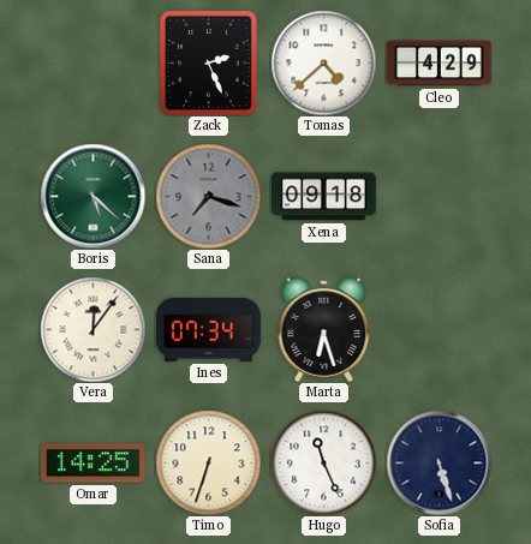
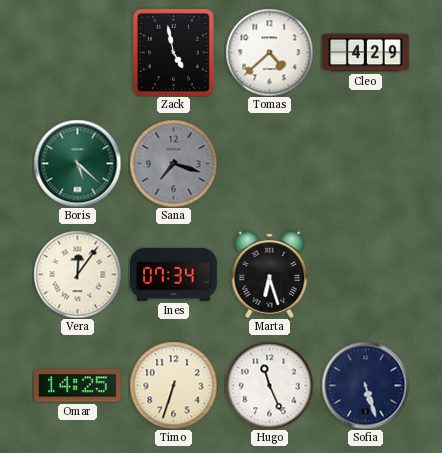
Zack: 2:26 -> 4:58 (173, 52)
Xena: 09:18 -> none (324, 197)
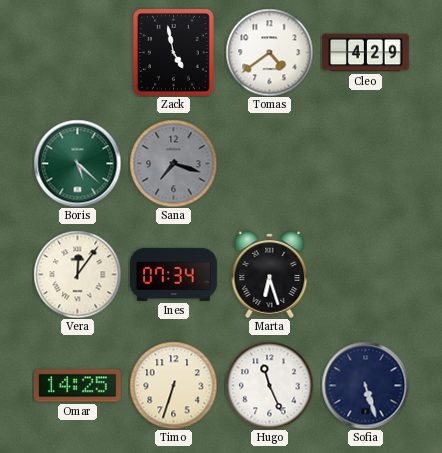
Tomas: 4:38 -> 4:39 (269, 52)
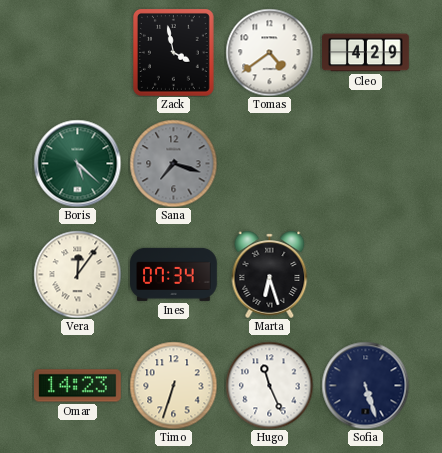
Zack: 4:58 -> 3:58 (173, 52)
Omar: 14:25 -> 14:23 (78, 386)
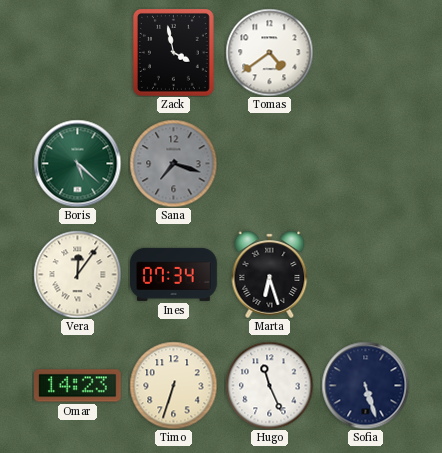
Cleo: 4:29 -> none (366, 53)
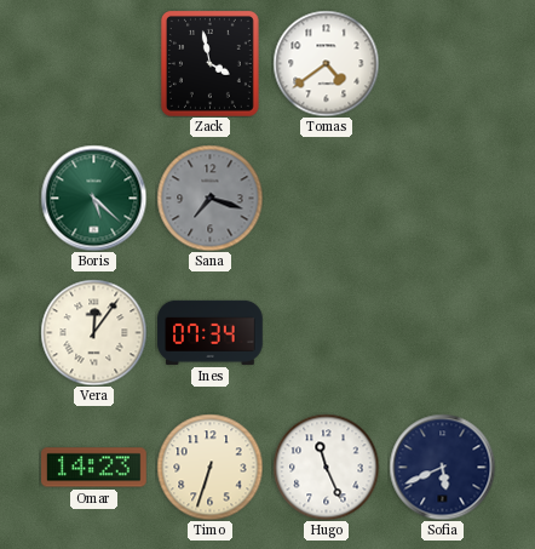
Marta: 6:27 -> none (270, 274)
Sofia: 5:27 -> 5:41 (442, 467)
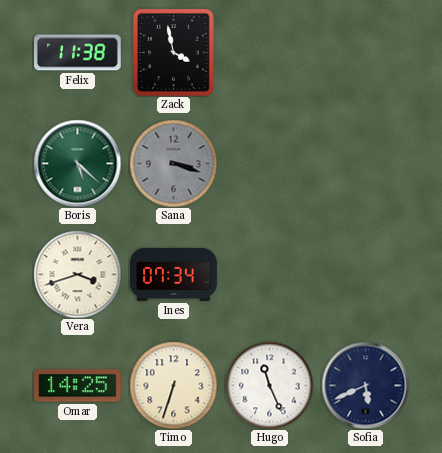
Felix: none -> 11:38 (78, 53)
Tomas: 4:39 -> none (326, 63)
Sana: 7:18 -> 3:18 (173, 163)
Vera: 12:06 -> 3:42 (77, 274)
Omar: 14:23 -> 14:25 (78, 386)
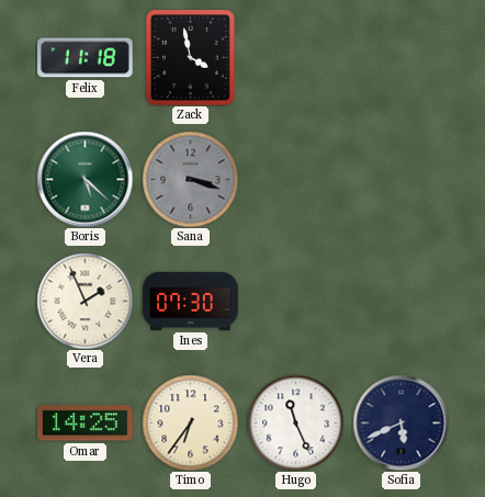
Felix: 11:38 -> 11:18 (86, 58)
Vera: 3:42 -> 1:56 (84, 301)
Ines: 07:34 -> 07:30 (191, 301)
Timo: 6:33 -> 6:36 (190, 422)
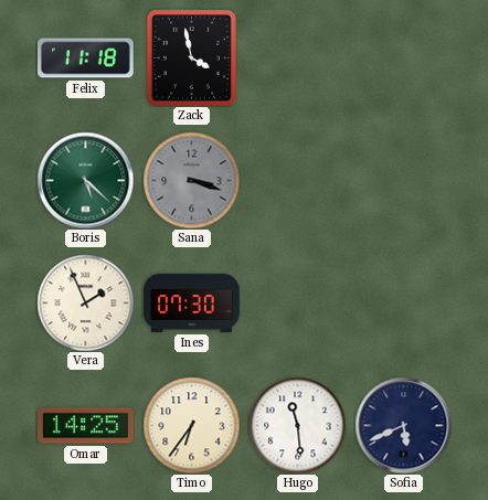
Hugo: 11:26 -> 11:29 (297, 425)
